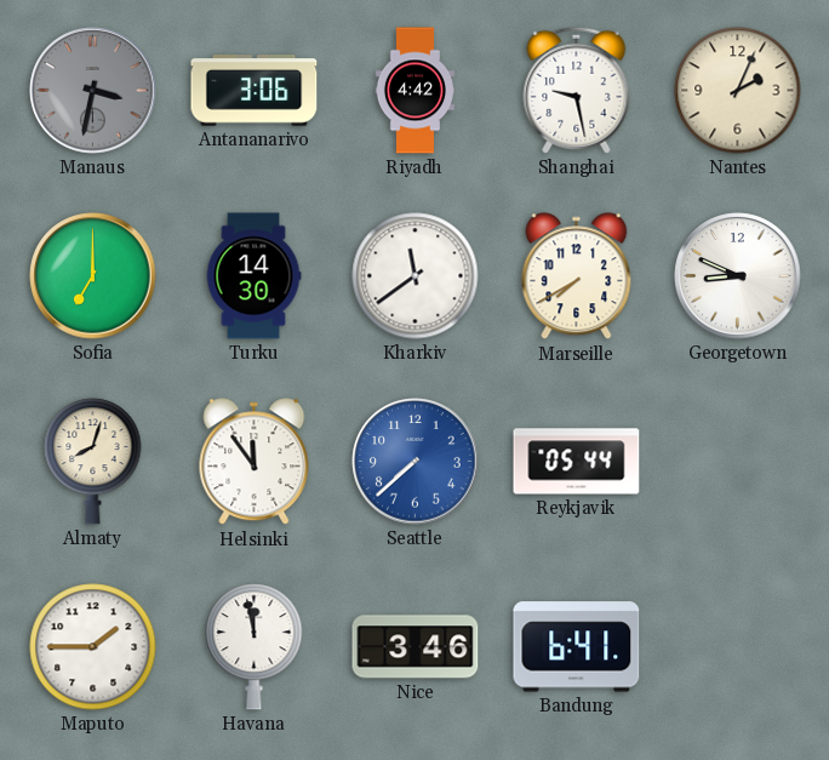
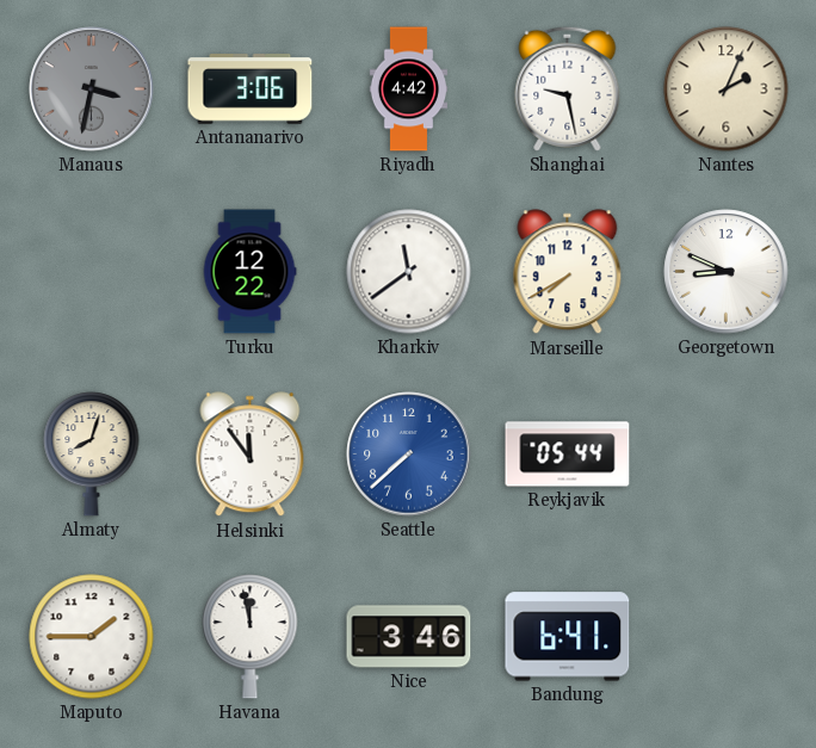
Sofia: 7:00 -> none (93, 276)
Turku: 14:30 -> 12:22 (249, 272)
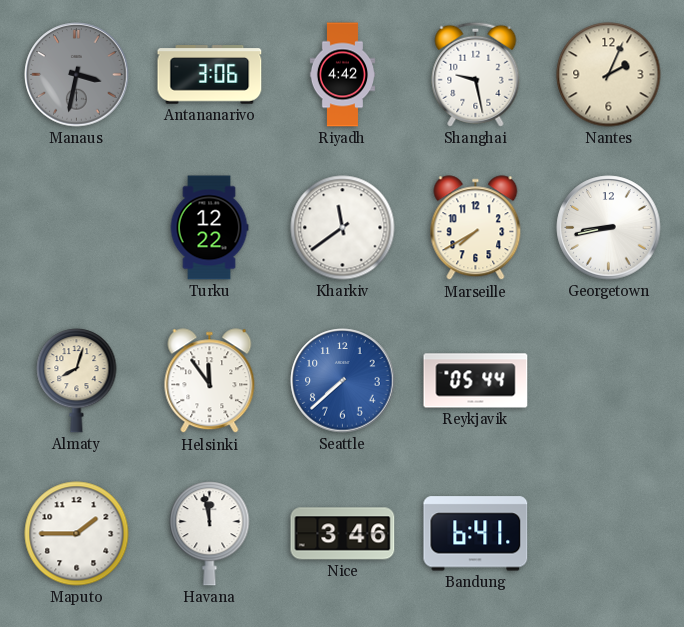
Georgetown: 8:49 -> 8:43 (609, 228)
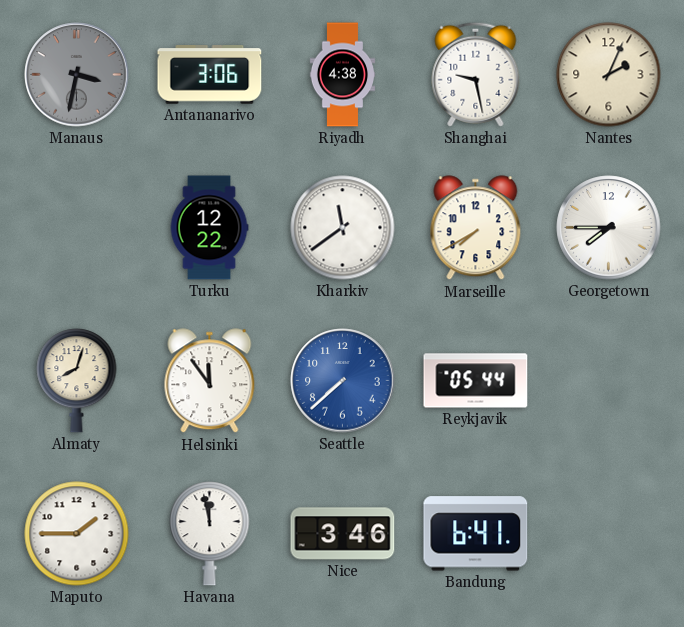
Riyadh: 4:42 -> 4:38 (342, 75)
Georgetown: 8:43 -> 7:45 (609, 228)
